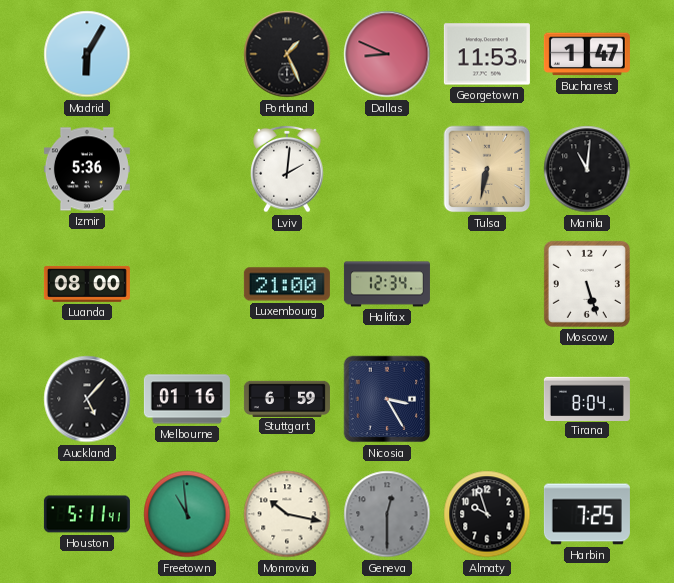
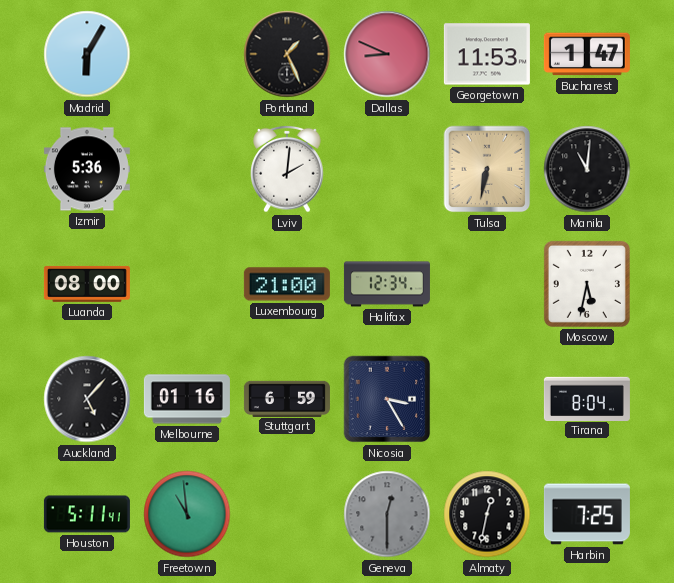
Moscow: 5:27 -> 5:32 (587, 284)
Monrovia: 10:17 -> none (287, 514)
Almaty: 9:57 -> 12:32 (487, 514)
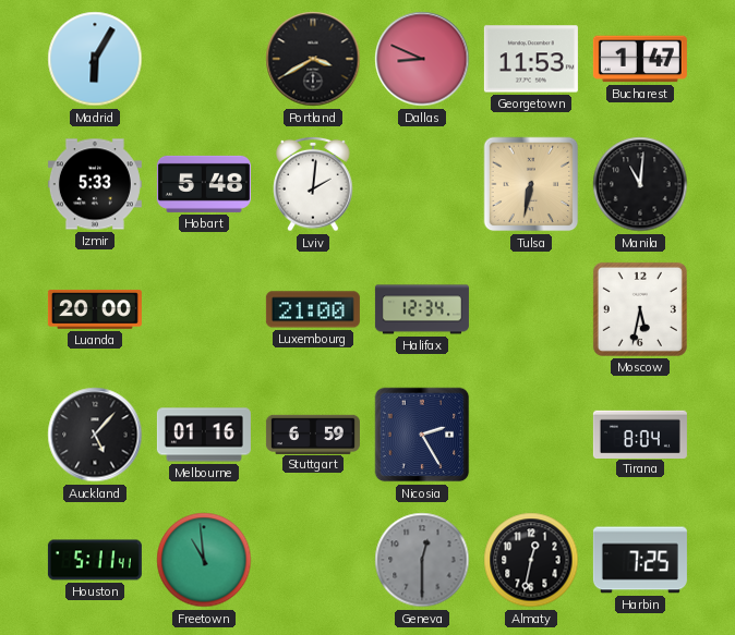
Portland: 1:26 -> 3:40 (313, 59)
Izmir: 5:36 -> 5:33 (95, 184)
Hobart: none -> 5:48 (204, 184)
Luanda: 08:00 -> 20:00 (95, 309)
Nicosia: 3:25 -> 2:25 (422, 435)
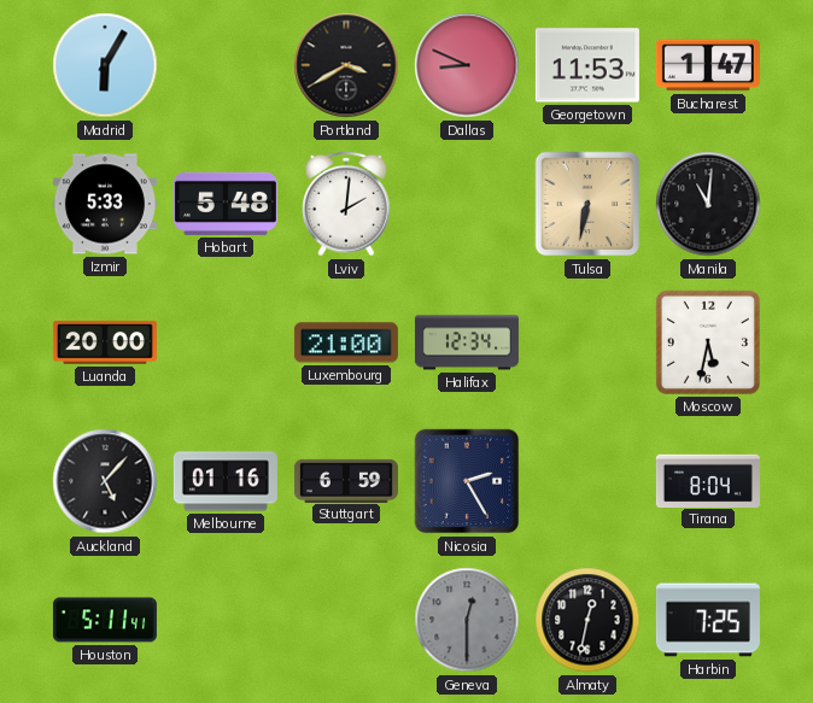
Freetown: 10:59 -> none (204, 560)
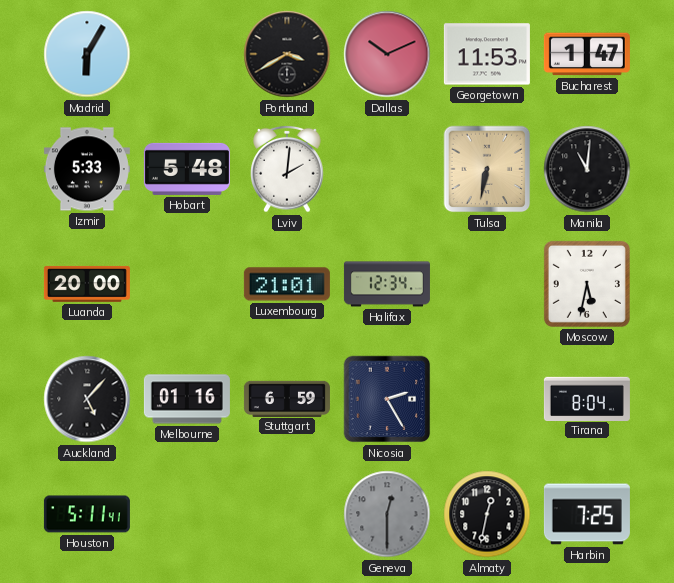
Dallas: 8:49 -> 10:11 (387, 54)
Luxembourg: 21:00 -> 21:01 (287, 284)
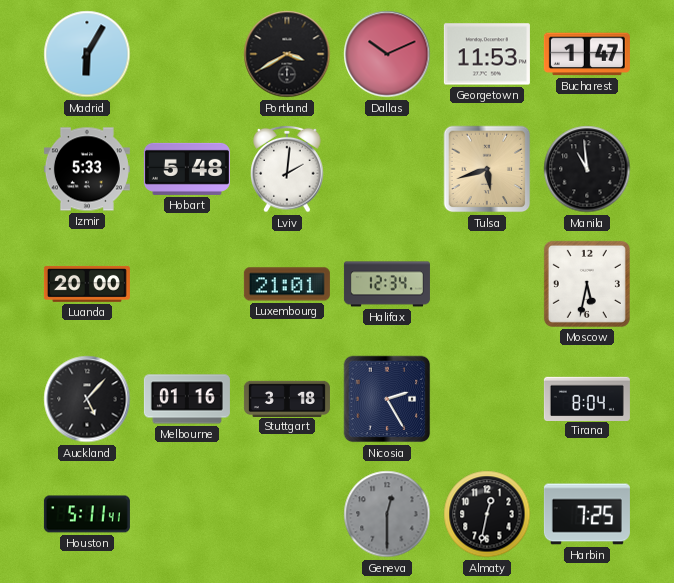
Tulsa: 6:32 -> 5:42 (487, 169)
Manila: 11:01 -> 10:59 (587, 169)
Stuttgart: 6:59 -> 3:18 (287, 398)
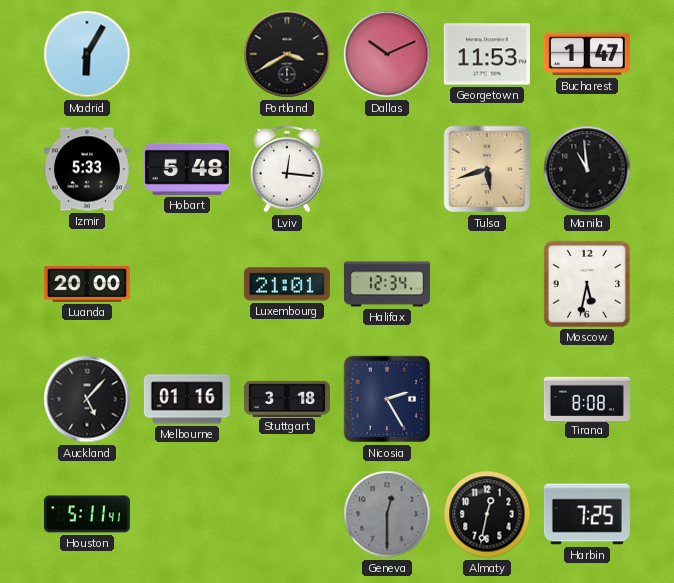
Lviv: 2:01 -> 12:16 (287, 169)
Tirana: 8:04 -> 8:08 (587, 398)
